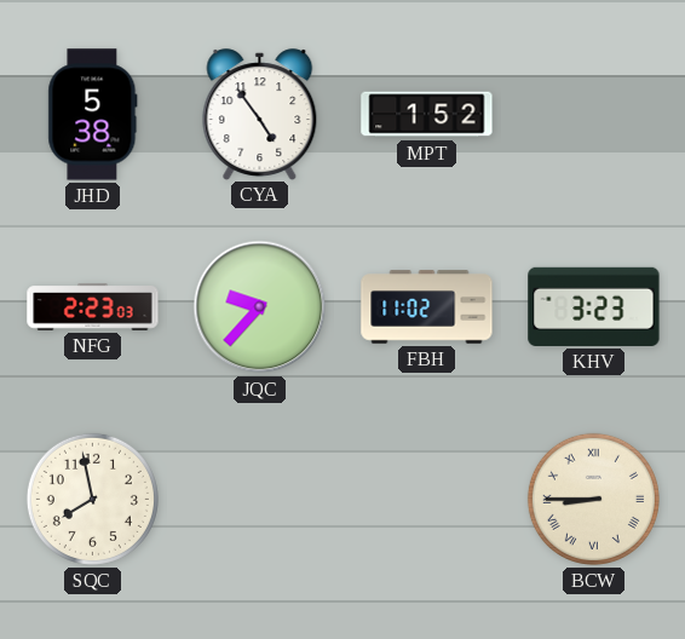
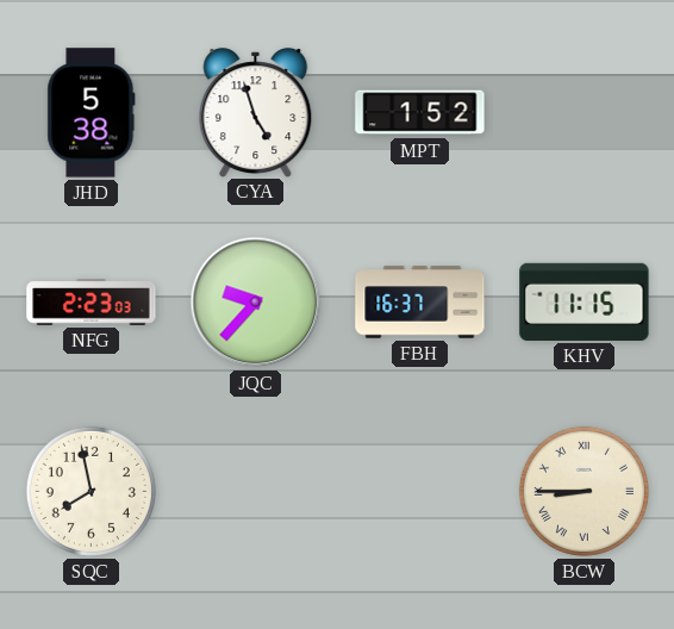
CYA: 4:54 -> 4:57 (256, 112)
FBH: 11:02 -> 16:37 (420, 303)
KHV: 3:23 -> 11:15 (585, 301)
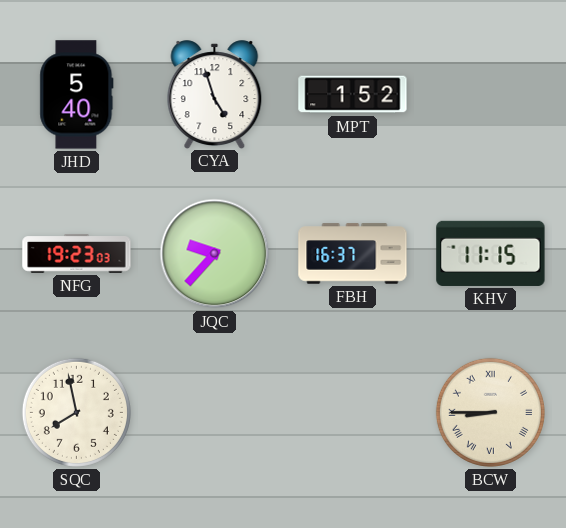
JHD: 5:38 -> 5:40 (77, 95)
NFG: 2:23 -> 19:23 (77, 254)
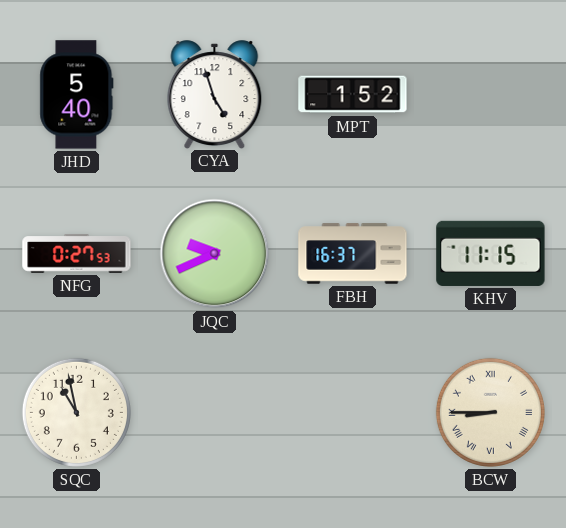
NFG: 19:23 -> 0:27 (77, 254)
JQC: 9:37 -> 9:41 (215, 254)
SQC: 7:58 -> 10:58 (76, 412)
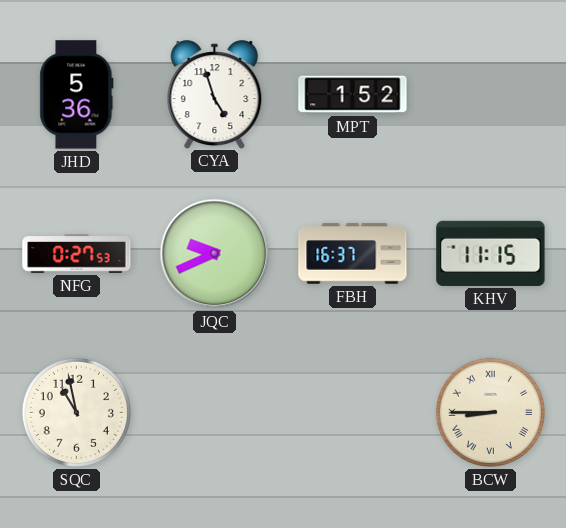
JHD: 5:40 -> 5:36 (77, 95)
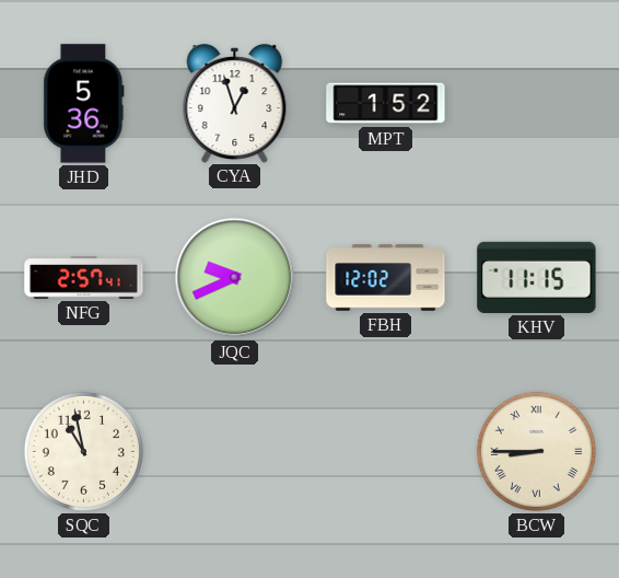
CYA: 4:57 -> 12:57 (235, 103)
NFG: 0:27 -> 2:57 (84, 278)
FBH: 16:37 -> 12:02 (386, 278)
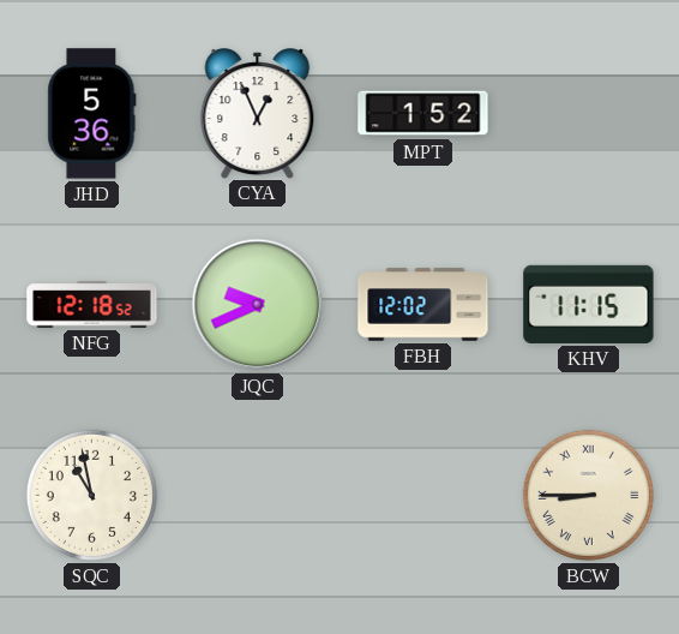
CYA: 12:57 -> 12:56 (258, 113)
NFG: 2:57 -> 12:18 (92, 305)
